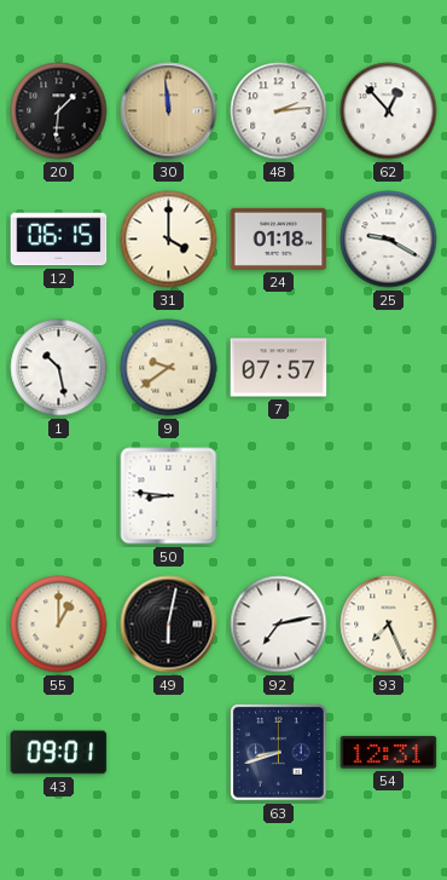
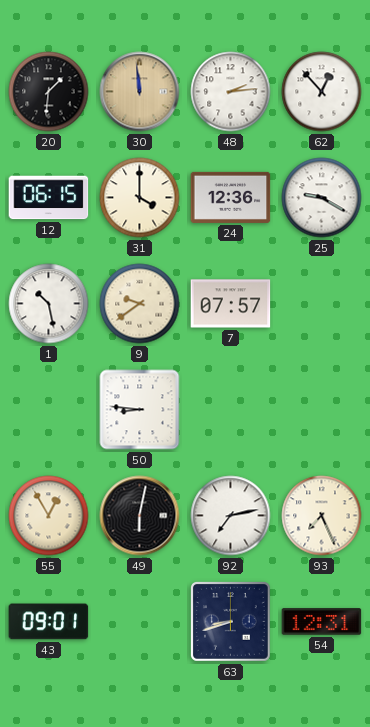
24: 01:18 -> 12:36 (231, 197)
55: 1:00 -> 12:55 (49, 516)
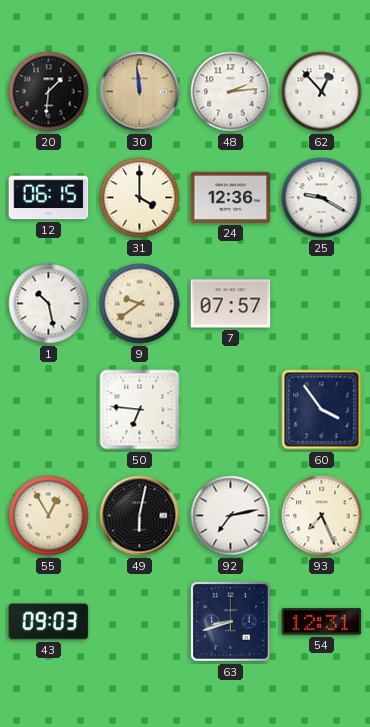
50: 8:46 -> 6:46 (140, 410)
60: none -> 3:54 (322, 410)
43: 09:01 -> 09:03 (49, 622)
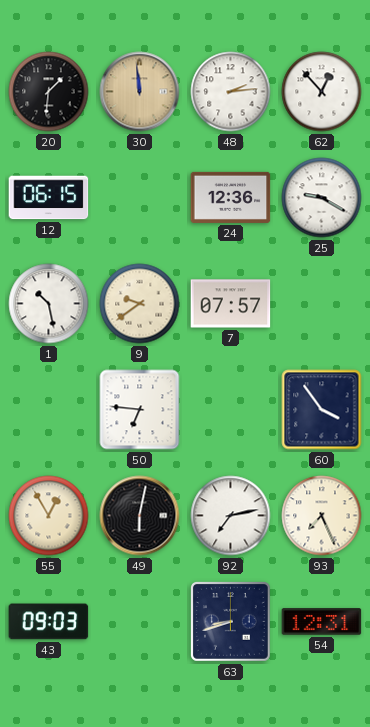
31: 4:00 -> none (140, 198)
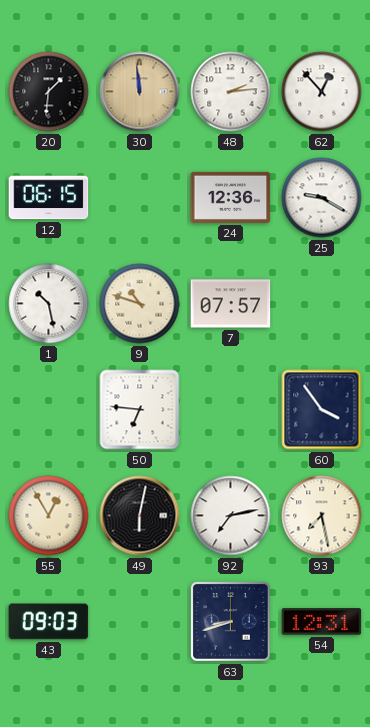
9: 9:39 -> 10:48 (140, 304)
93: 7:26 -> 7:28 (322, 516)
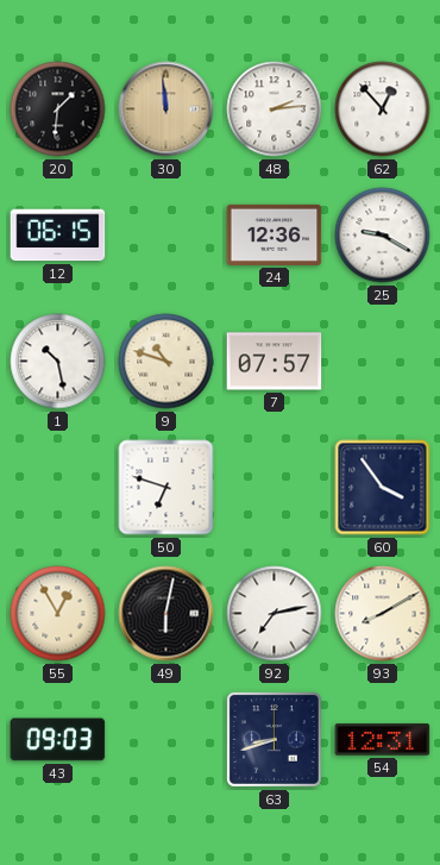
50: 6:46 -> 6:48 (166, 488)
93: 7:28 -> 8:10 (383, 614)
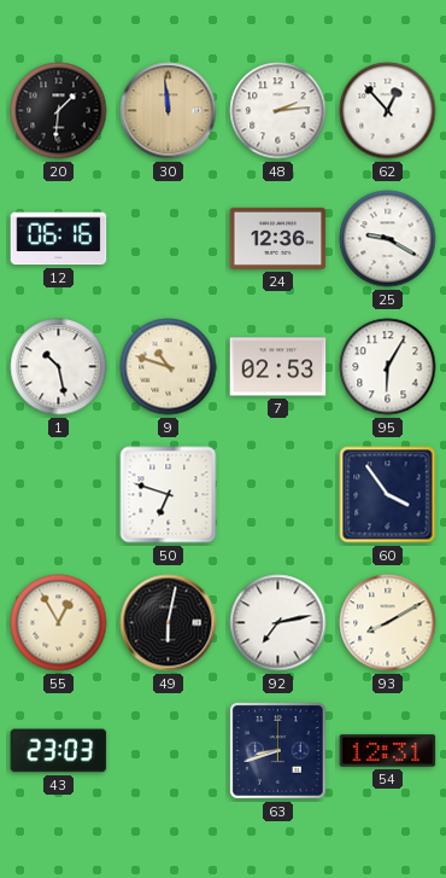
12: 06:15 -> 06:16 (59, 239)
7: 07:57 -> 02:53 (278, 367)
95: none -> 6:05 (388, 367)
43: 09:03 -> 23:03 (59, 751)
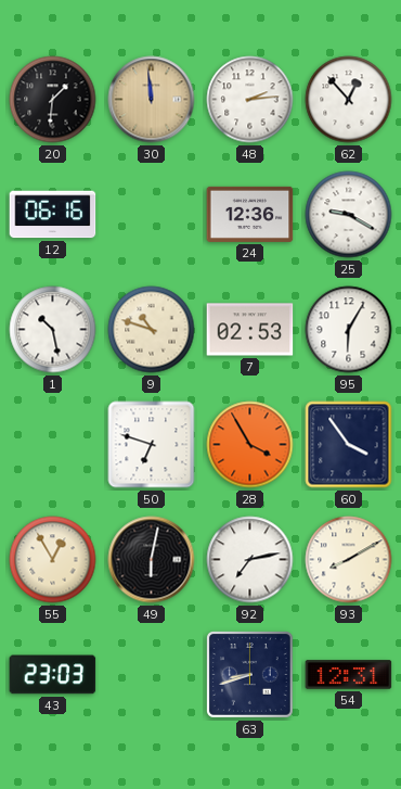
28: none -> 3:55 (250, 445)
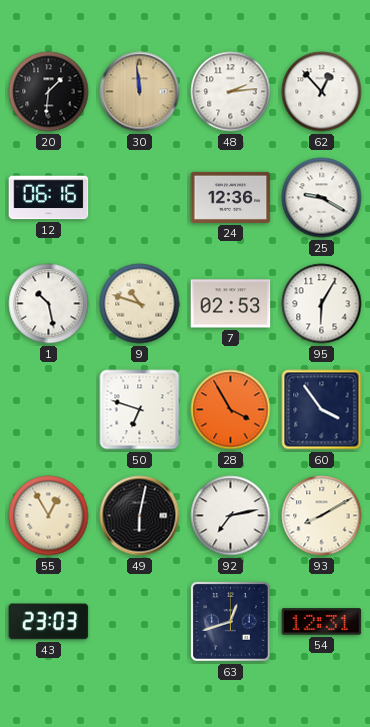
63: 8:42 -> 12:42 (231, 622)
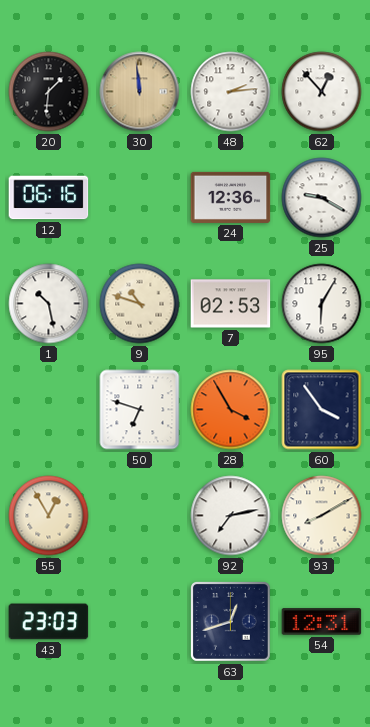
49: 6:02 -> none (140, 516)
